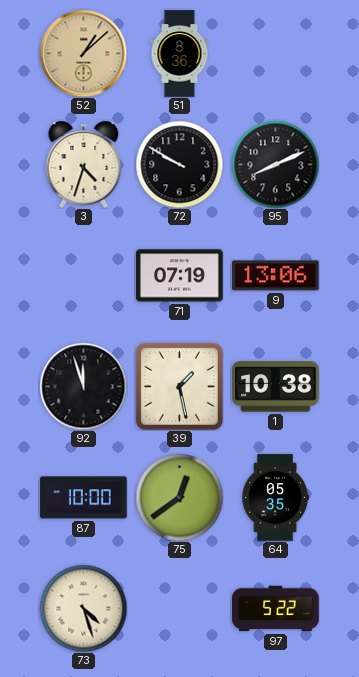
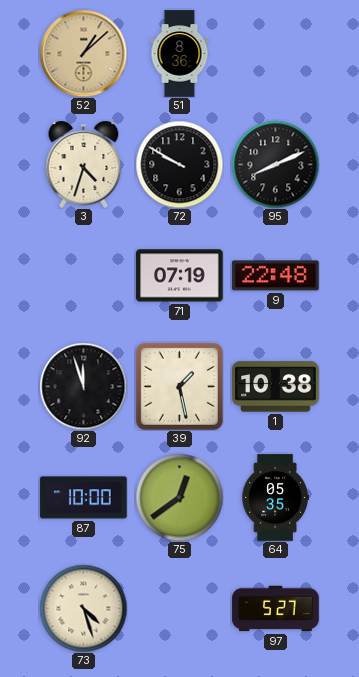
9: 13:06 -> 22:48 (276, 276)
97: 5:22 -> 5:27 (276, 609)
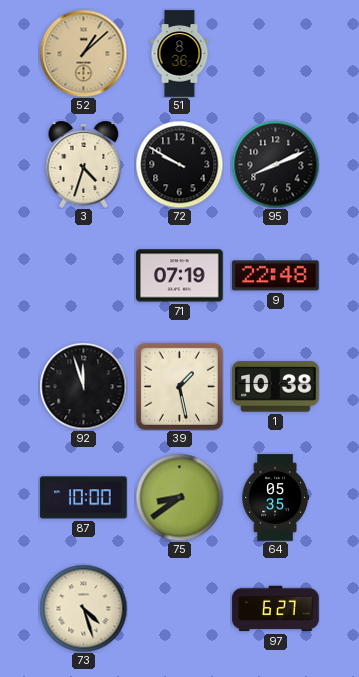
75: 12:39 -> 8:39 (179, 497)
97: 5:27 -> 6:27 (276, 609)
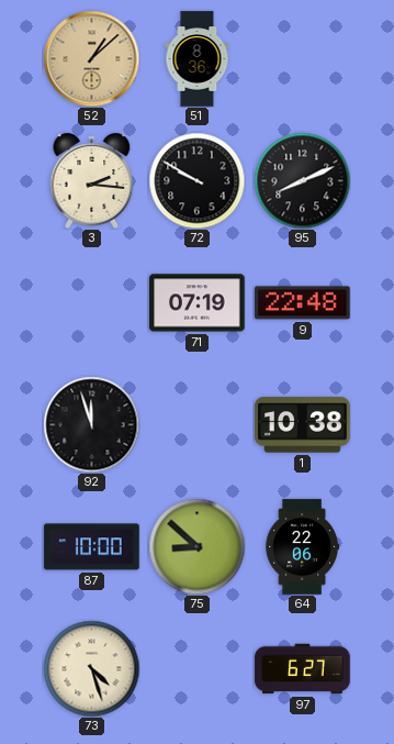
3: 4:33 -> 2:16 (92, 180)
39: 1:28 -> none (179, 386)
75: 8:39 -> 8:52 (196, 546)
64: 05:35 -> 22:06 (302, 547)
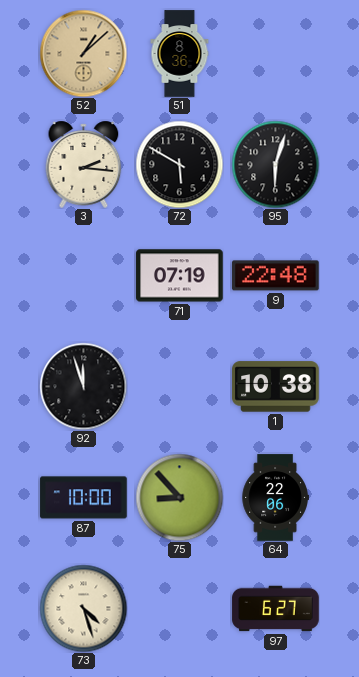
72: 9:50 -> 5:50 (179, 164)
95: 8:11 -> 6:03 (275, 164)
75: 8:52 -> 8:53 (179, 497)
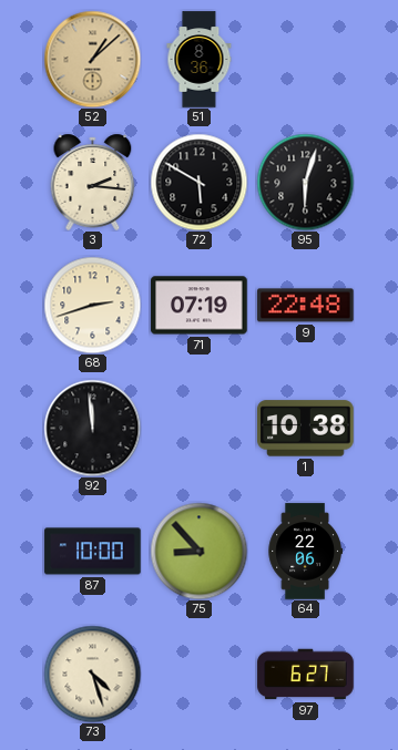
68: none -> 2:42 (92, 305)
92: 11:57 -> 11:59 (92, 428)
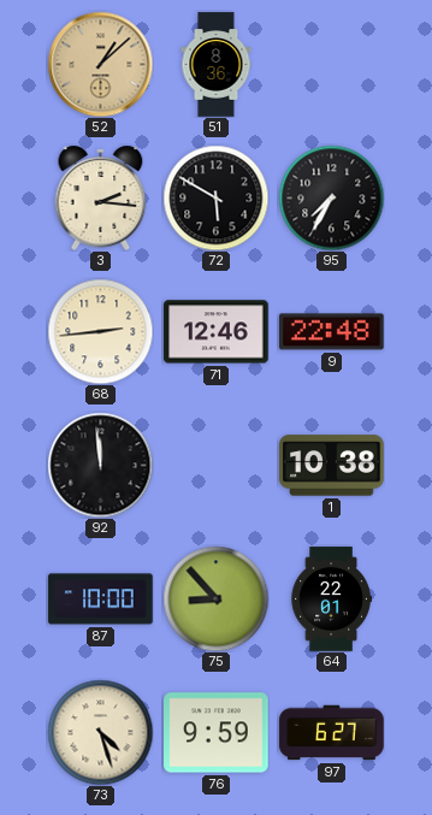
95: 6:03 -> 7:35 (331, 197)
68: 2:42 -> 2:44 (100, 331)
71: 07:19 -> 12:46 (217, 332)
64: 22:06 -> 22:01 (331, 600)
76: none -> 9:59 (217, 733)
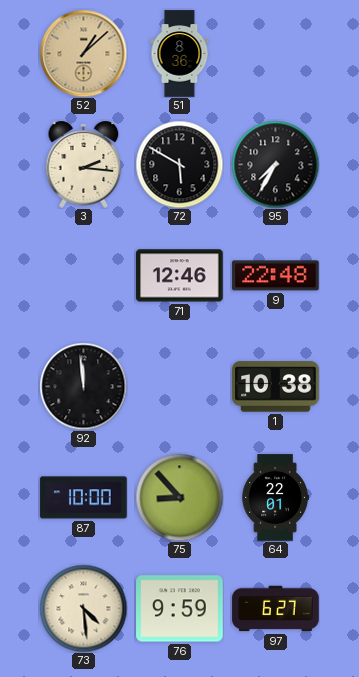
68: 2:44 -> none (100, 331)
73: 4:27 -> 4:29 (83, 608)
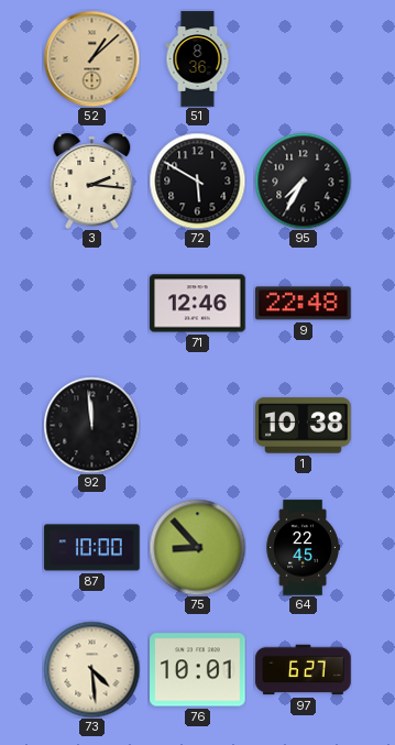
64: 22:01 -> 22:45 (303, 548)
76: 9:59 -> 10:01 (198, 670)
